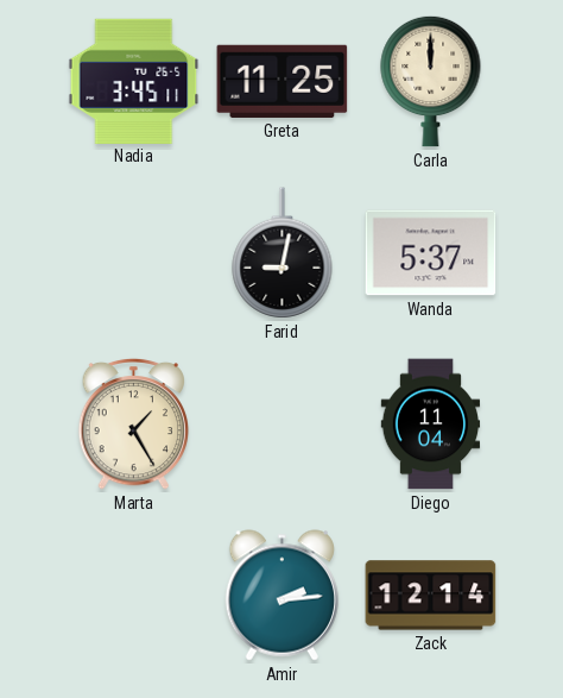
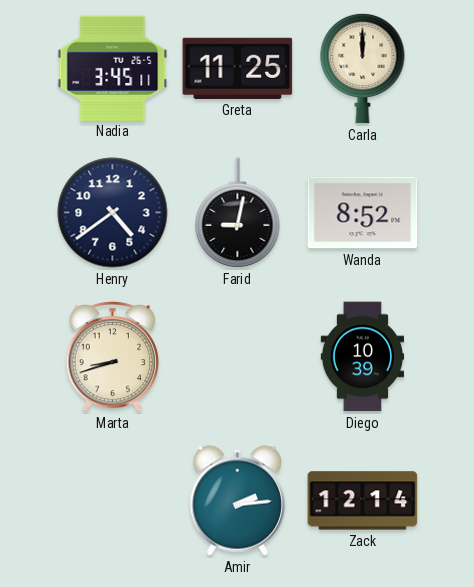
Henry: none -> 4:39 (113, 213)
Wanda: 5:37 -> 8:52 (363, 213)
Marta: 1:25 -> 8:42 (113, 356)
Diego: 11:04 -> 10:39 (363, 357)
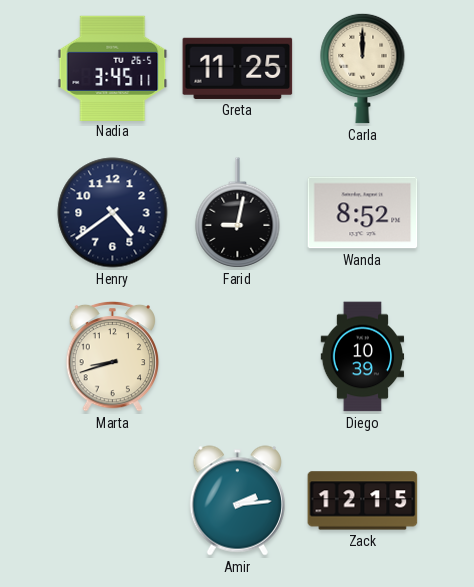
Zack: 12:14 -> 12:15 (363, 501)
